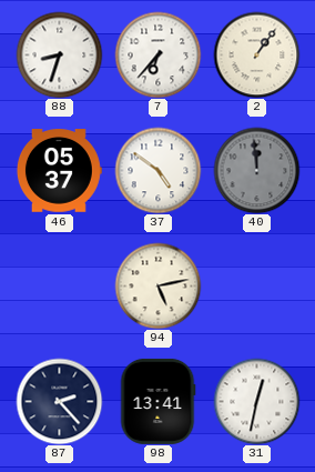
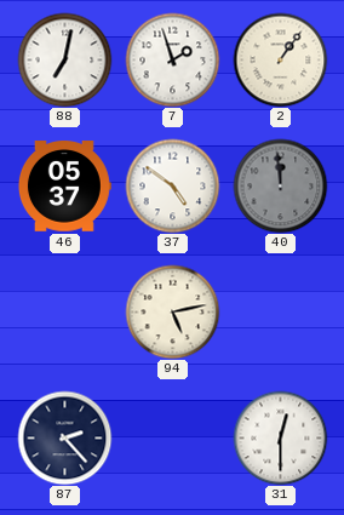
88: 8:33 -> 7:02 (64, 59)
7: 6:37 -> 1:57 (172, 59)
98: 13:41 -> none (157, 401)
31: 12:32 -> 12:30 (280, 437)
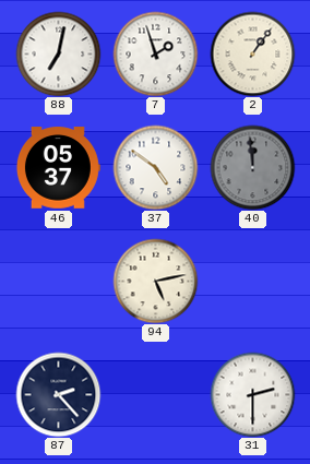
31: 12:30 -> 2:30 (252, 394)
